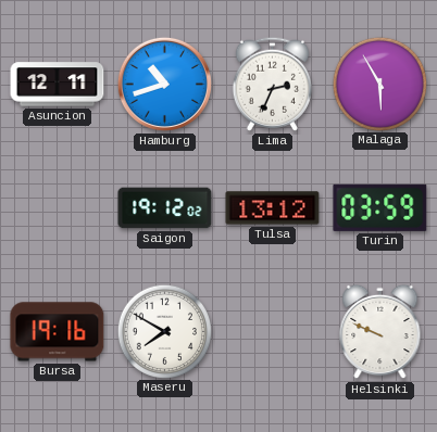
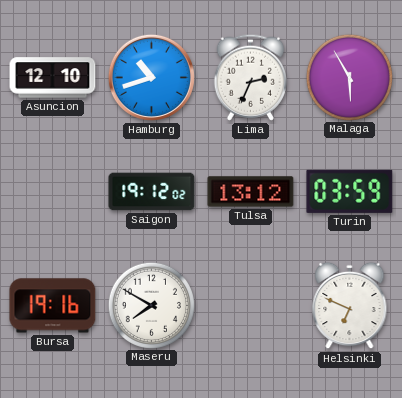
Asuncion: 12:11 -> 12:10 (53, 78)
Helsinki: 9:49 -> 6:49 (350, 306)
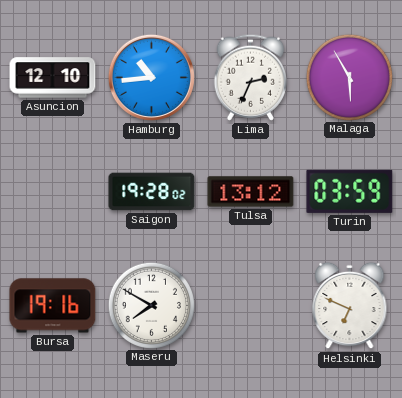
Hamburg: 10:42 -> 10:44 (151, 77)
Saigon: 19:12 -> 19:28 (152, 192)
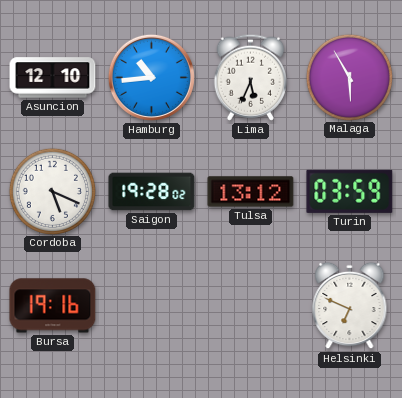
Lima: 2:34 -> 5:34 (250, 77)
Cordoba: none -> 5:19 (52, 191)
Maseru: 7:50 -> none (151, 305)
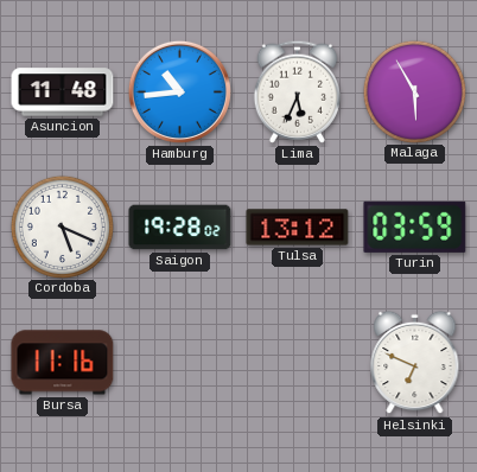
Asuncion: 12:10 -> 11:48 (63, 93)
Bursa: 19:16 -> 11:16 (63, 363)
